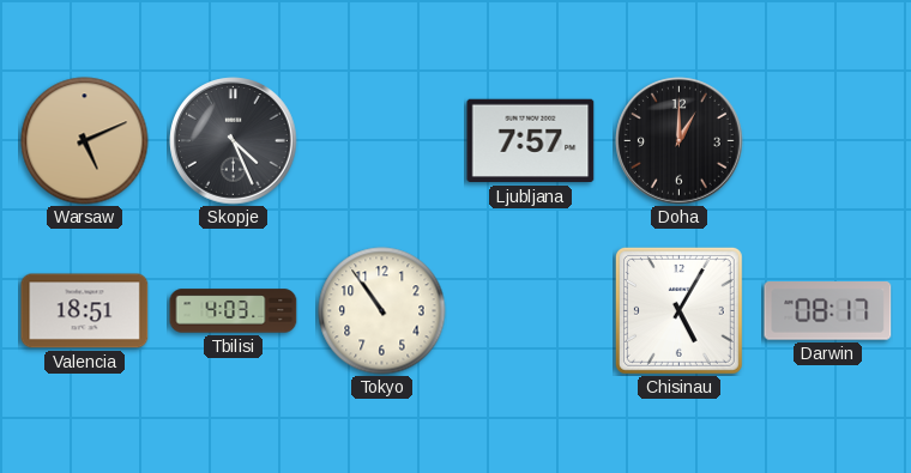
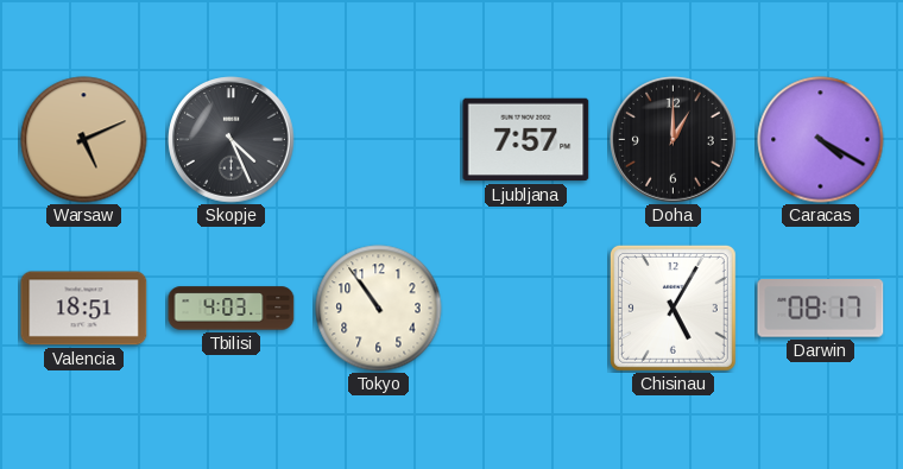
Caracas: none -> 4:20 (821, 140)
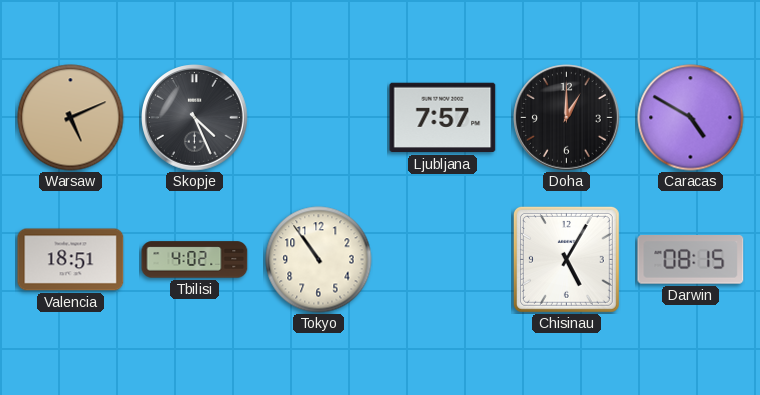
Caracas: 4:20 -> 4:50 (691, 118)
Tbilisi: 4:03 -> 4:02 (195, 260)
Darwin: 08:17 -> 08:15 (691, 260)
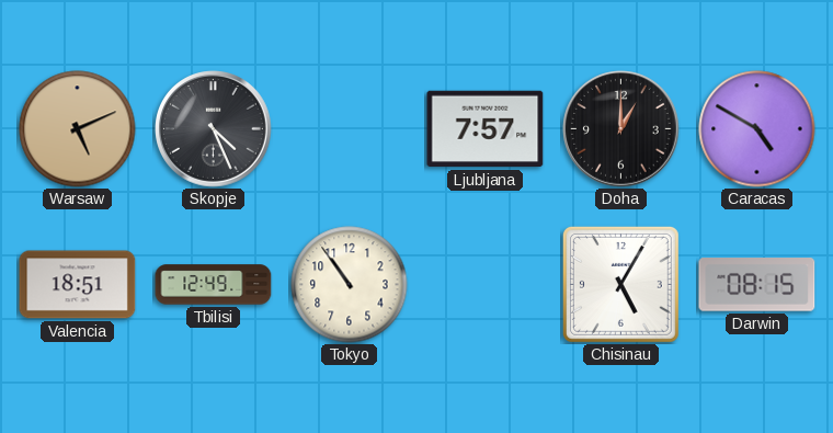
Tbilisi: 4:02 -> 12:49 (214, 285)
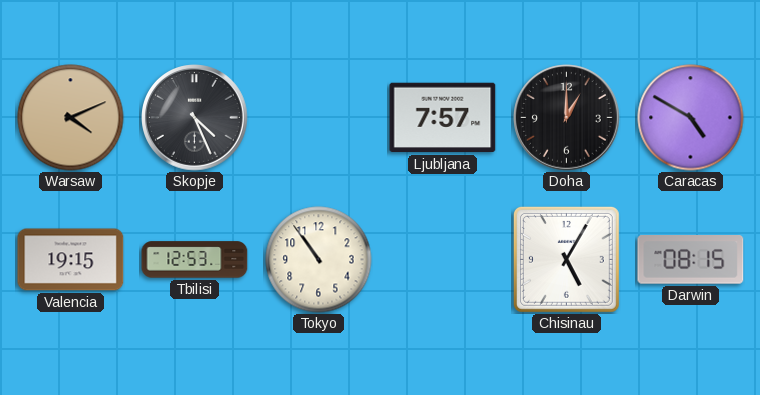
Warsaw: 5:11 -> 4:11 (71, 118)
Valencia: 18:51 -> 19:15 (71, 260)
Tbilisi: 12:49 -> 12:53 (195, 260)
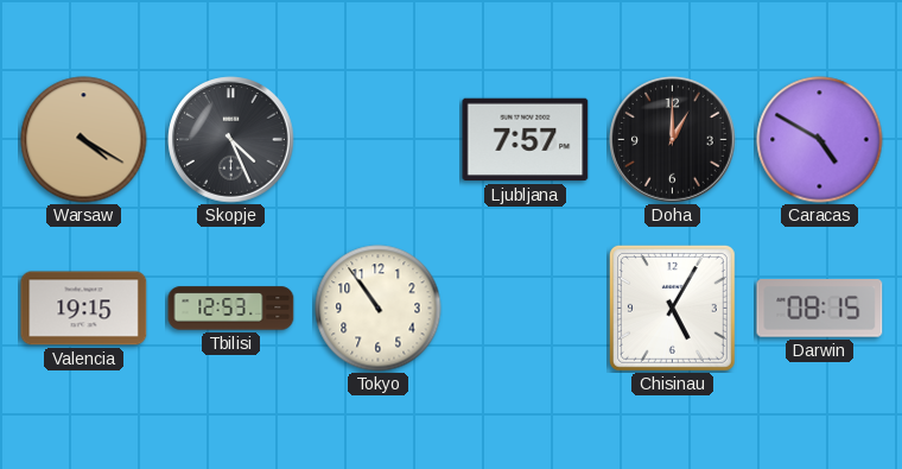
Warsaw: 4:11 -> 4:20 (84, 140)
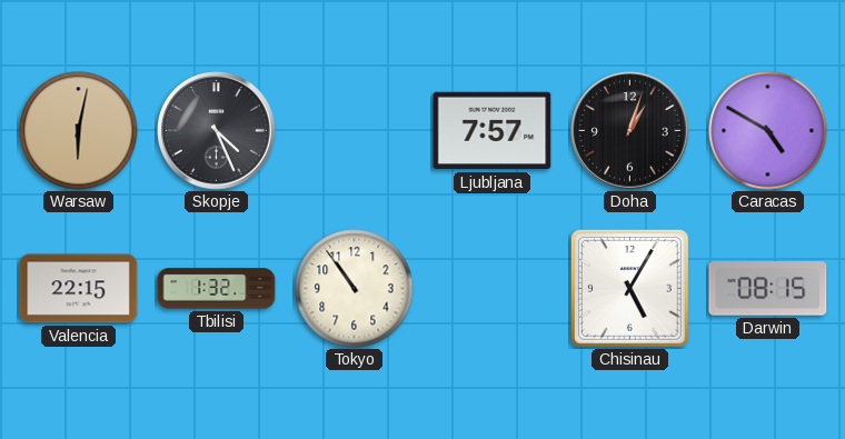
Warsaw: 4:20 -> 6:02 (79, 131)
Doha: 1:00 -> 1:03 (630, 131)
Valencia: 19:15 -> 22:15 (79, 289)
Tbilisi: 12:53 -> 1:32 (217, 289)
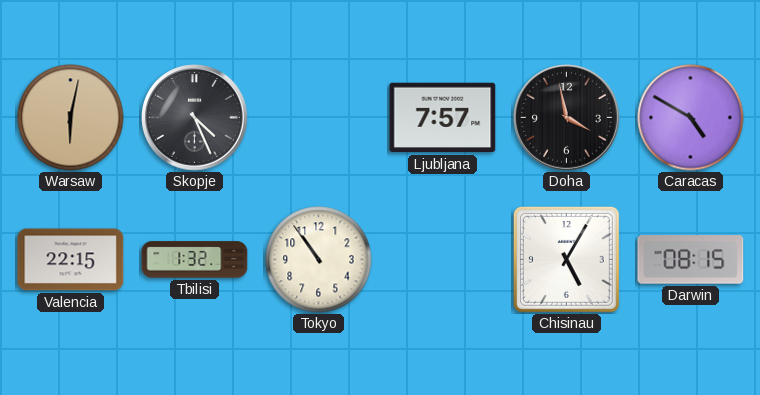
Doha: 1:03 -> 3:58 (567, 118)
